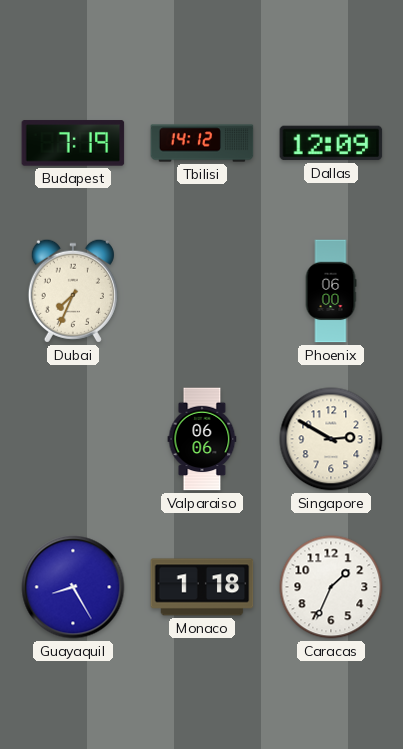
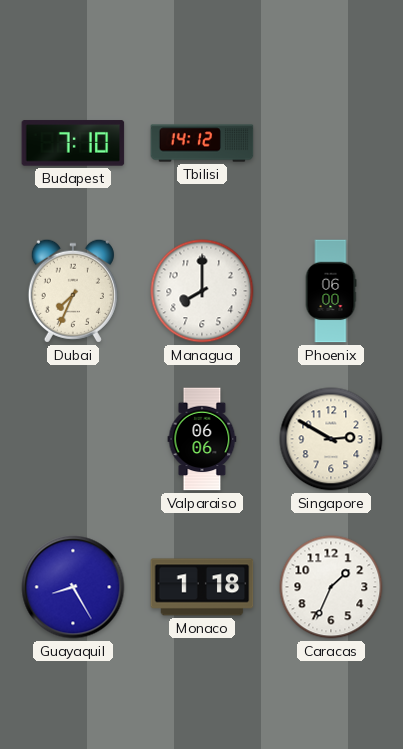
Budapest: 7:19 -> 7:10 (73, 143)
Dallas: 12:09 -> none (331, 143)
Managua: none -> 8:00 (202, 291)
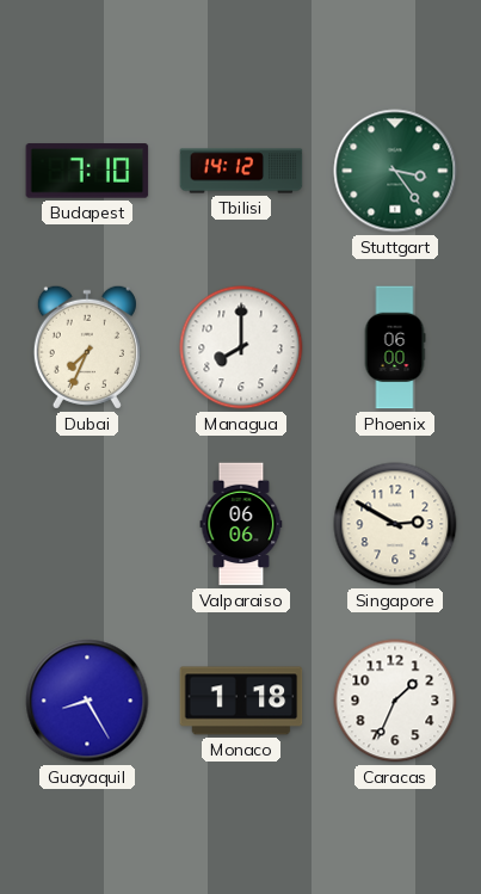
Stuttgart: none -> 3:24 (395, 171)
